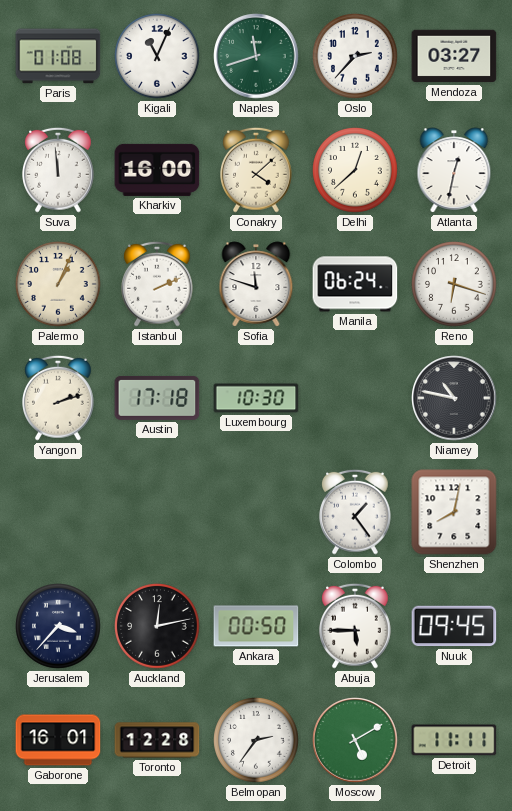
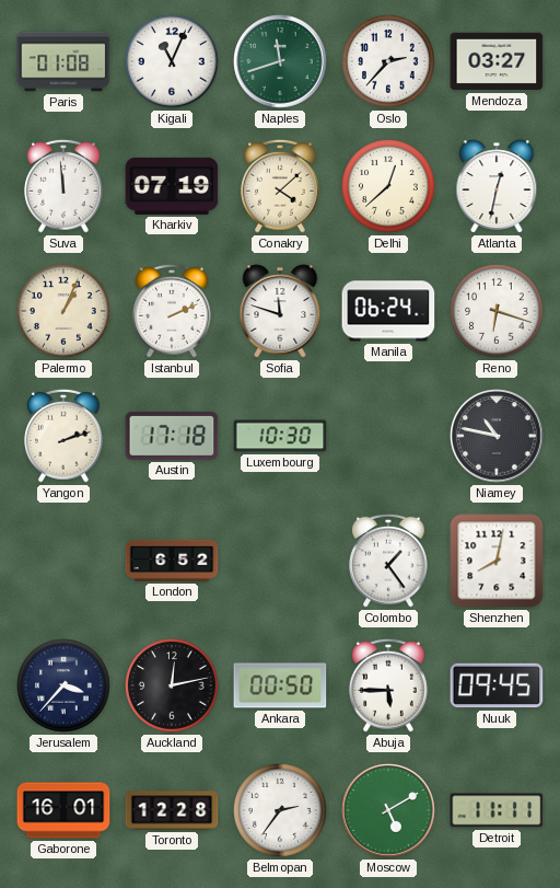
Kharkiv: 16:00 -> 07:19 (172, 186)
London: none -> 6:52 (172, 561)
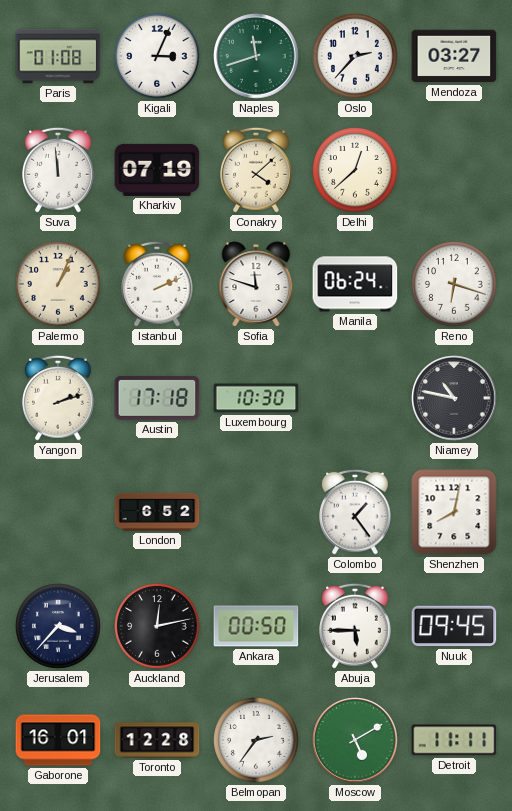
Kigali: 11:04 -> 3:04 (158, 57)
Atlanta: 12:32 -> none (497, 186)
